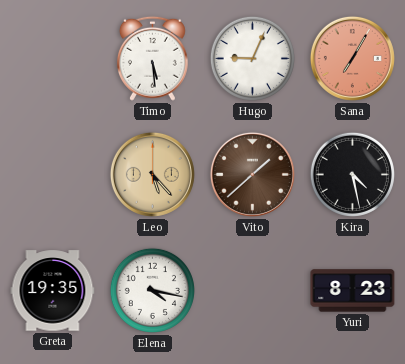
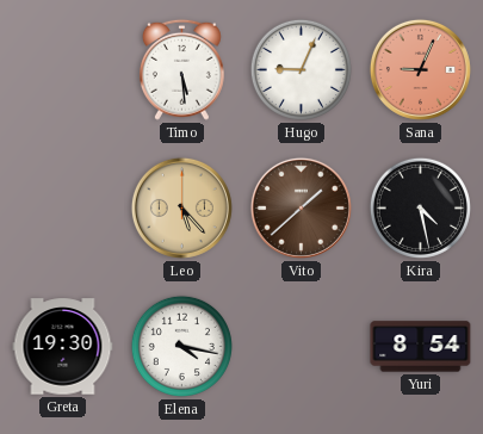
Sana: 7:05 -> 9:04 (420, 69)
Greta: 19:35 -> 19:30 (63, 347)
Yuri: 8:23 -> 8:54 (421, 347)
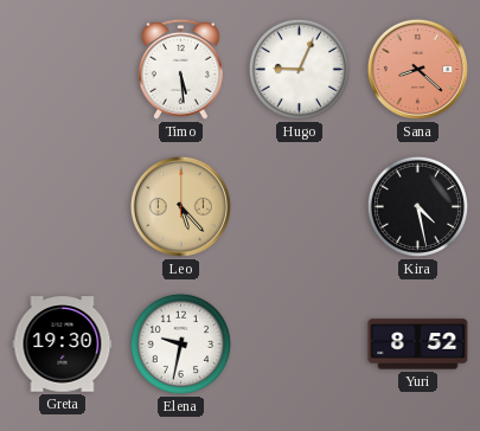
Sana: 9:04 -> 8:22 (417, 69)
Vito: 1:38 -> none (301, 207)
Elena: 4:17 -> 9:32 (180, 343)
Yuri: 8:54 -> 8:52 (418, 345)
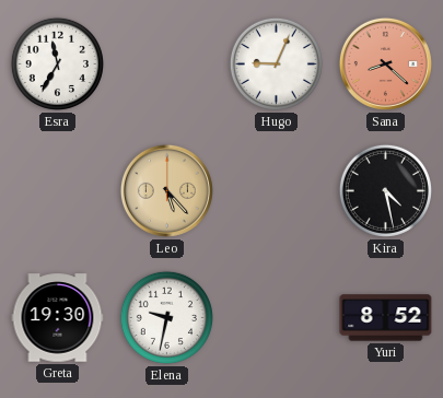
Esra: none -> 11:35 (57, 63)
Timo: 5:29 -> none (180, 69)
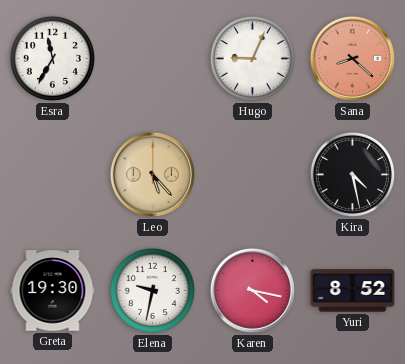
Karen: none -> 4:17 (252, 290)
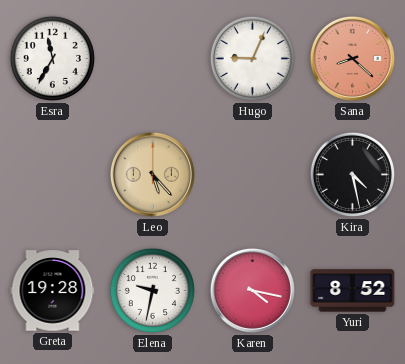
Greta: 19:30 -> 19:28 (53, 291)
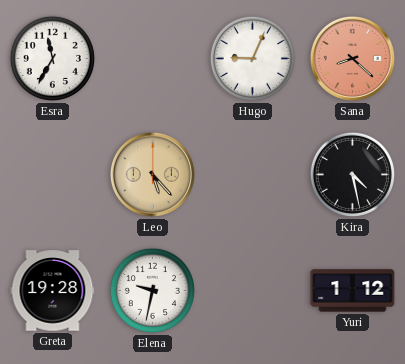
Karen: 4:17 -> none (252, 290)
Yuri: 8:52 -> 1:12 (353, 291)
